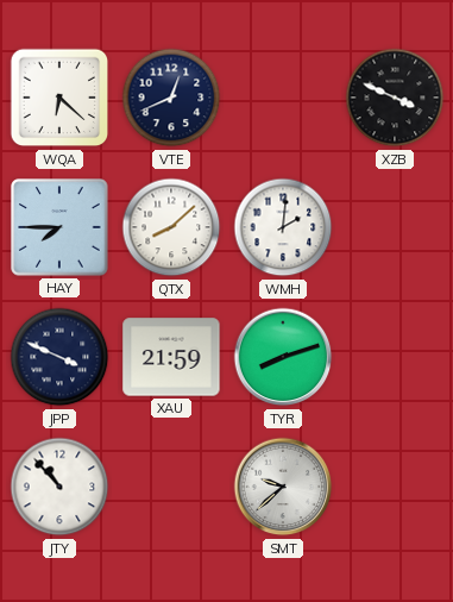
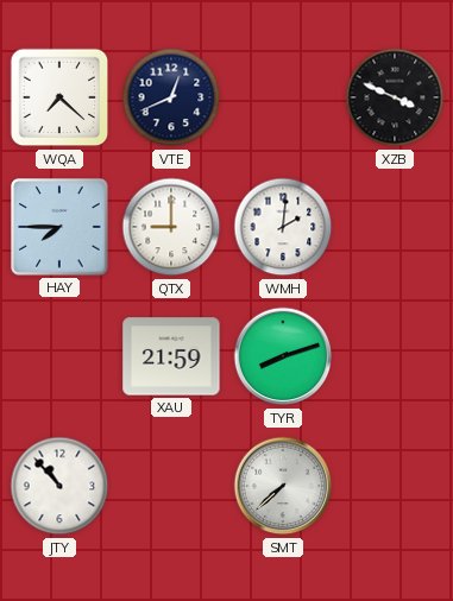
WQA: 6:22 -> 7:22 (59, 97)
QTX: 8:08 -> 9:00 (171, 227)
JPP: 3:49 -> none (59, 357)
SMT: 9:38 -> 7:38 (283, 486)
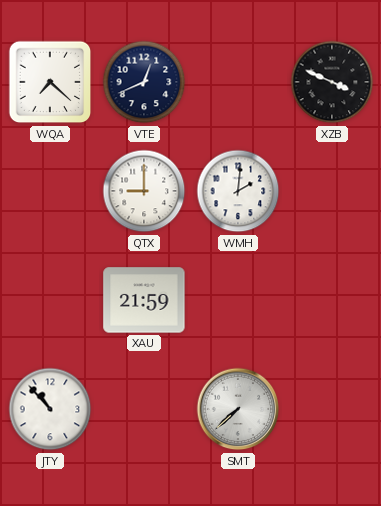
HAY: 7:45 -> none (59, 227)
TYR: 8:12 -> none (283, 356)
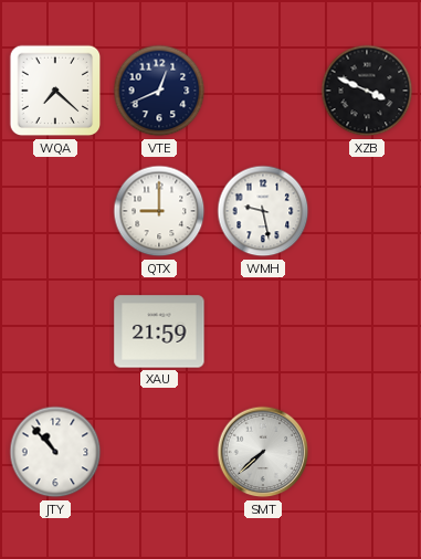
WMH: 2:01 -> 9:28 (263, 211)
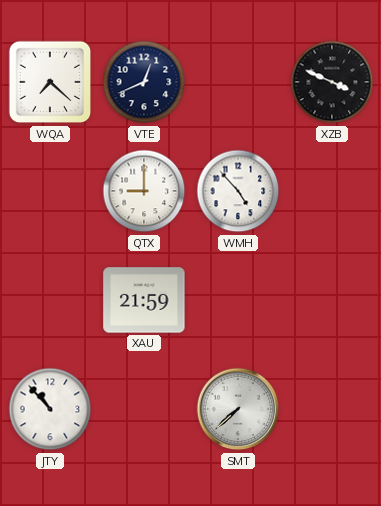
WMH: 9:28 -> 4:53 (238, 191)
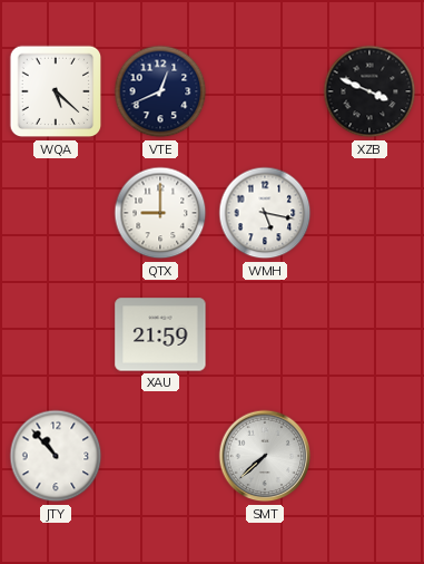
WQA: 7:22 -> 5:22 (56, 91)
WMH: 4:53 -> 5:17 (265, 213)
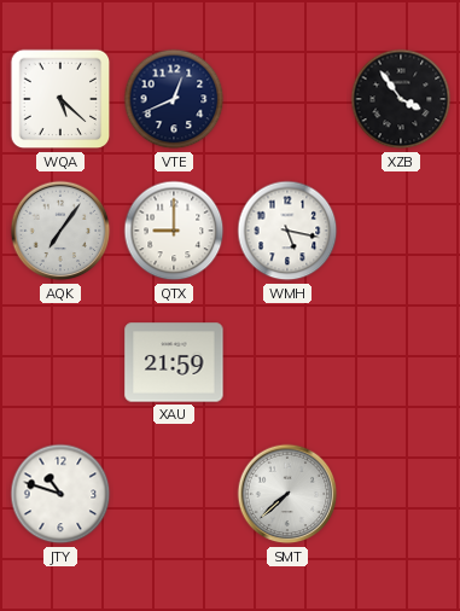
XZB: 3:49 -> 3:54 (401, 99)
AQK: none -> 7:06 (60, 231)
JTY: 10:53 -> 10:48 (60, 494)
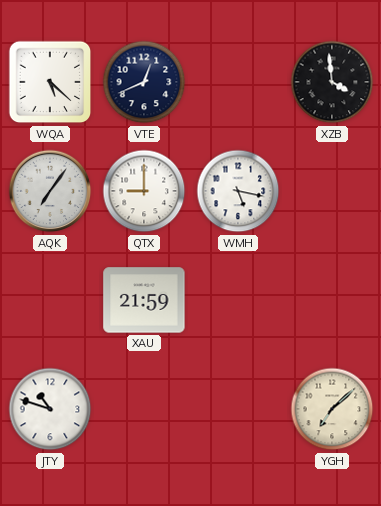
XZB: 3:54 -> 3:59 (332, 82)
SMT: 7:38 -> none (287, 494)
YGH: none -> 7:08 (332, 409)
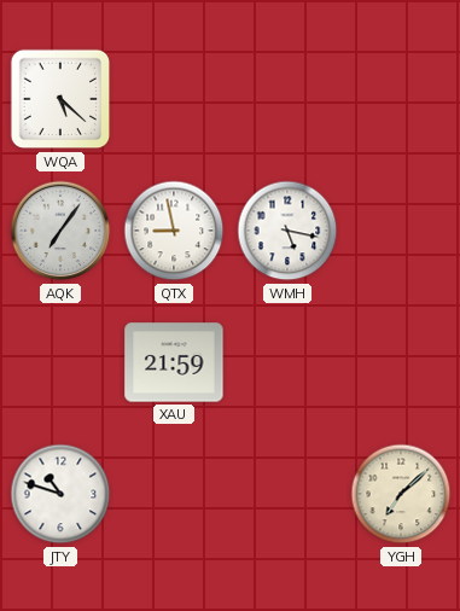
VTE: 12:41 -> none (144, 82)
XZB: 3:59 -> none (332, 82)
QTX: 9:00 -> 8:58 (174, 231)
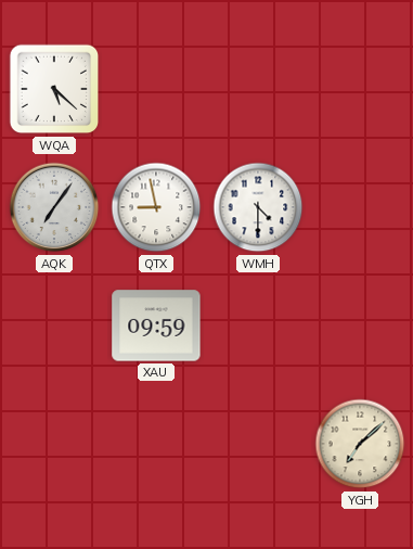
WMH: 5:17 -> 4:30 (258, 207)
XAU: 21:59 -> 09:59 (156, 325)
JTY: 10:48 -> none (60, 494)
